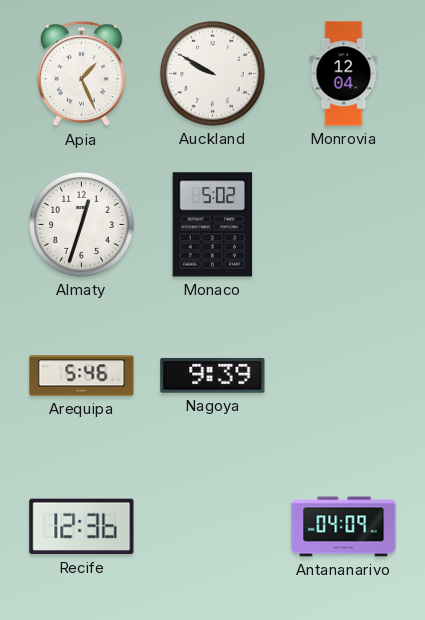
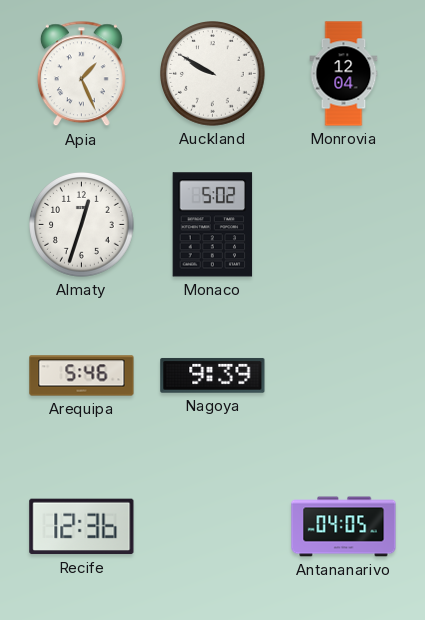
Antananarivo: 04:09 -> 04:05 (344, 527)
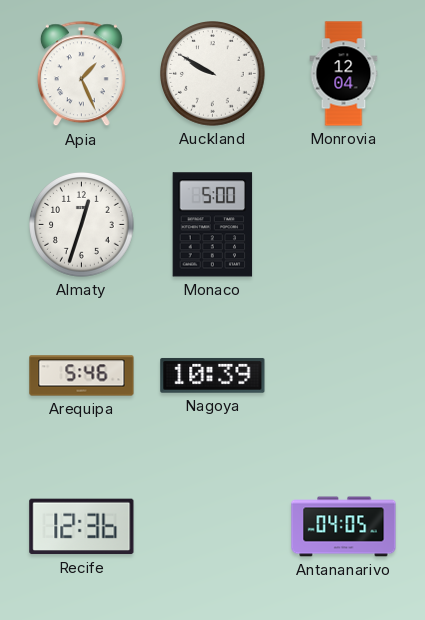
Monaco: 5:02 -> 5:00 (213, 225)
Nagoya: 9:39 -> 10:39 (213, 376)
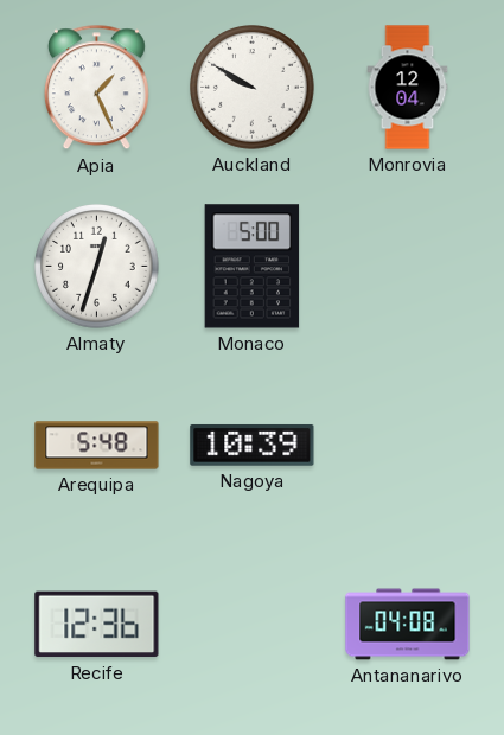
Arequipa: 5:46 -> 5:48 (97, 446)
Antananarivo: 04:05 -> 04:08 (408, 625)
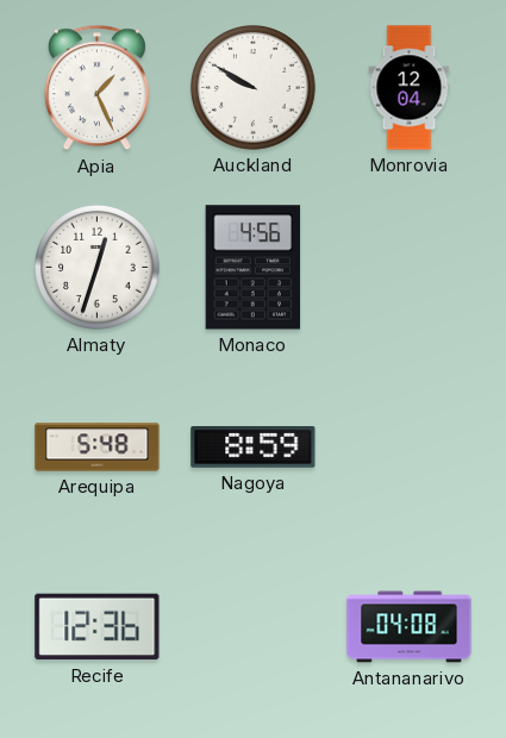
Monaco: 5:00 -> 4:56 (254, 268)
Nagoya: 10:39 -> 8:59 (254, 448)
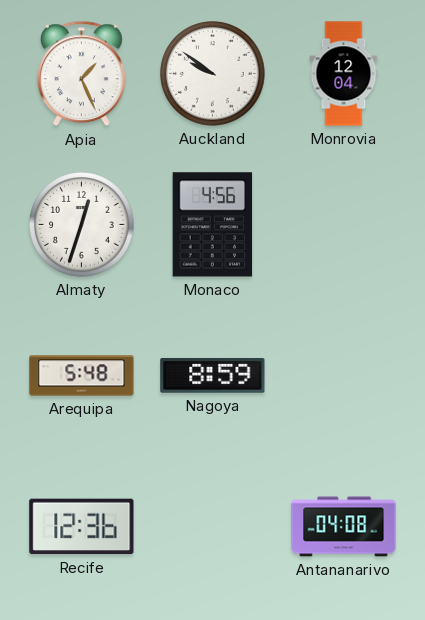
Auckland: 9:50 -> 9:51 (213, 74)
